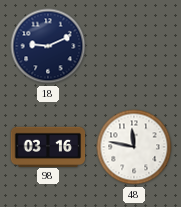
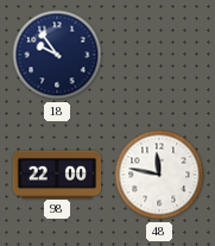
18: 9:11 -> 9:54 (57, 55)
98: 03:16 -> 22:00 (57, 174)
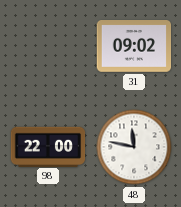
18: 9:54 -> none (57, 55)
31: none -> 09:02 (134, 47)
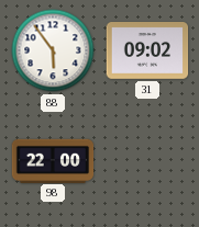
88: none -> 5:54 (53, 50)
48: 11:47 -> none (134, 147)
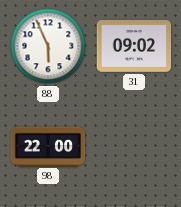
88: 5:54 -> 5:56 (48, 46)
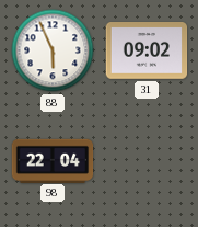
98: 22:00 -> 22:04 (53, 160)
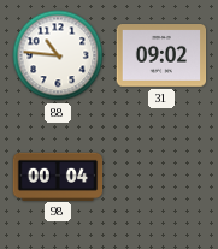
88: 5:56 -> 10:46 (58, 55)
98: 22:04 -> 00:04 (58, 176)
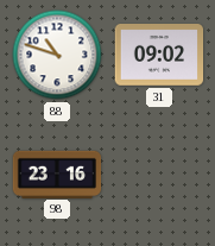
88: 10:46 -> 10:48 (57, 55)
98: 00:04 -> 23:16 (57, 174)
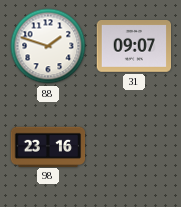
88: 10:48 -> 1:48 (48, 46)
31: 09:02 -> 09:07 (134, 47)
